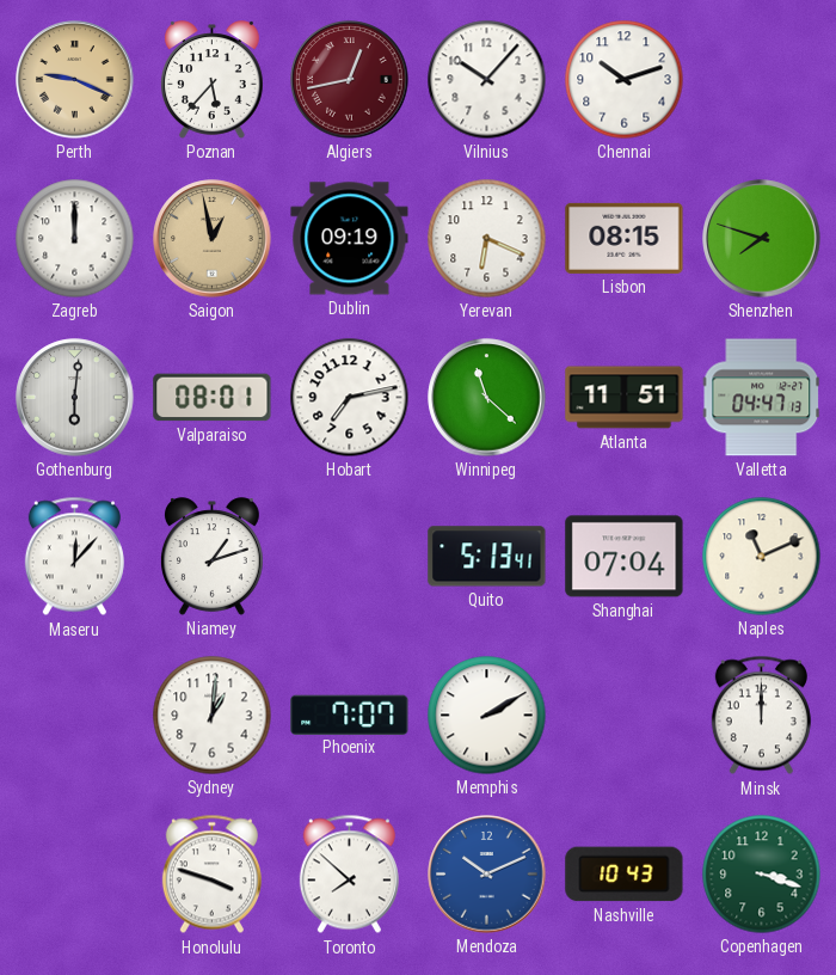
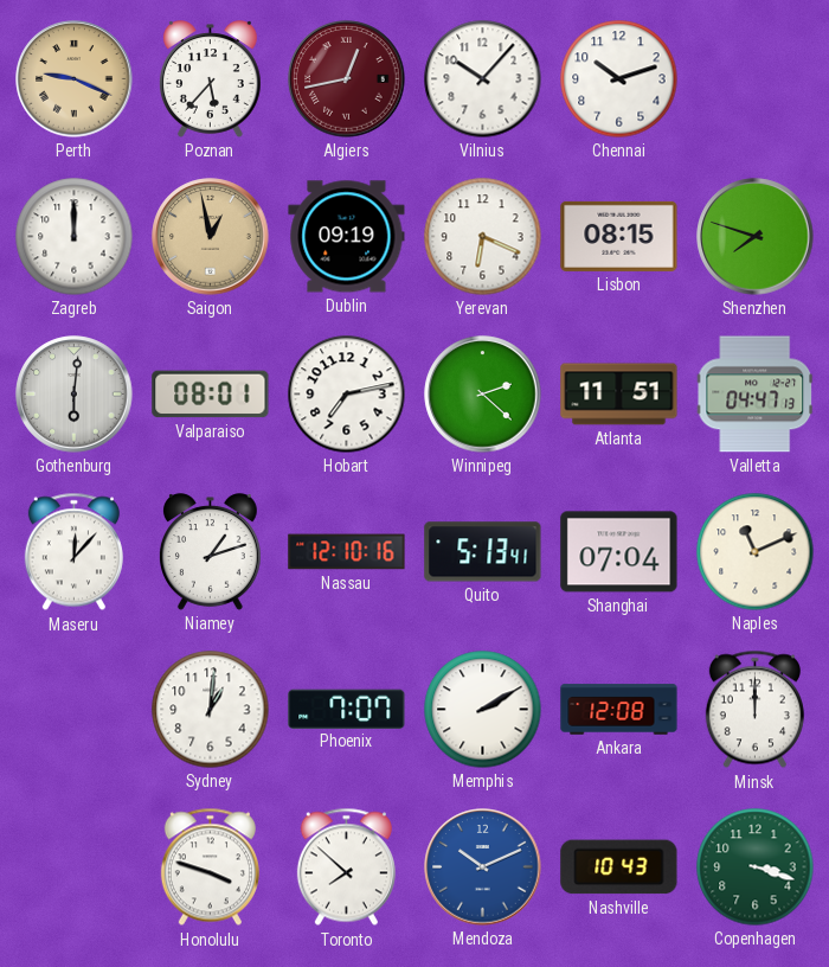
Winnipeg: 11:22 -> 2:22 (483, 395)
Nassau: none -> 12:10 (347, 552)
Ankara: none -> 12:08 (619, 710)
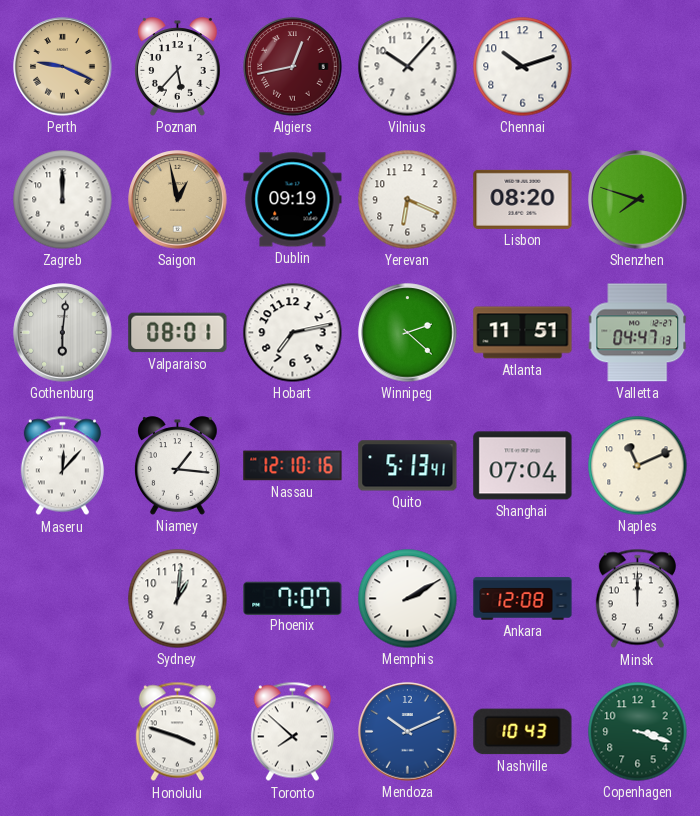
Lisbon: 08:15 -> 08:20 (523, 199)
Niamey: 1:12 -> 1:16 (177, 466)
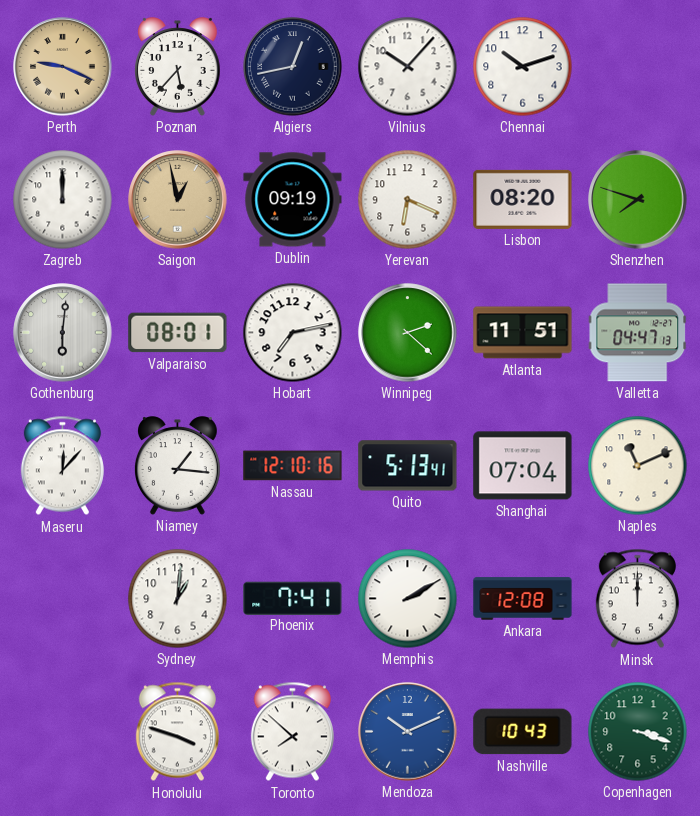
Algiers dial: burgundy -> navy (293, 67)
Phoenix: 7:07 -> 7:41 (293, 598)
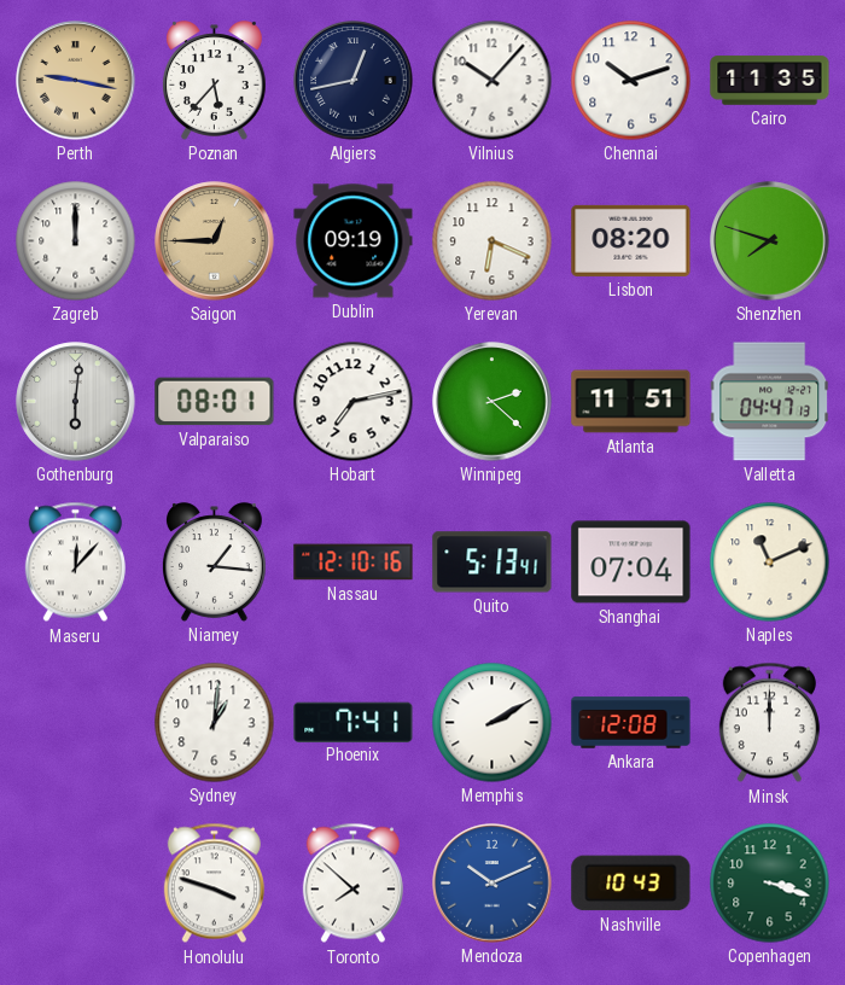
Perth: 9:19 -> 9:17 (76, 81)
Cairo: none -> 11:35 (770, 81)
Saigon: 12:58 -> 12:45 (215, 241)
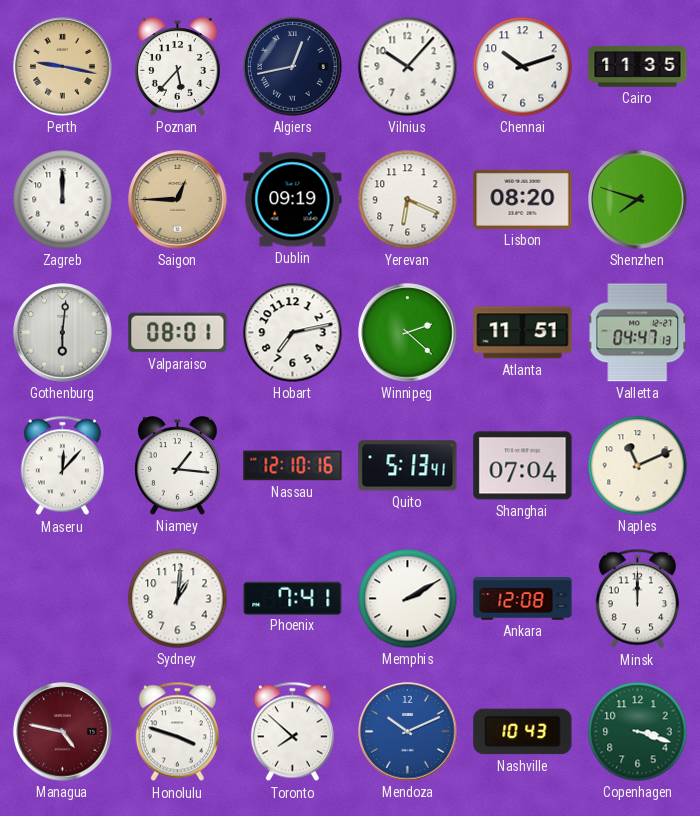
Managua: none -> 4:47 (63, 732)
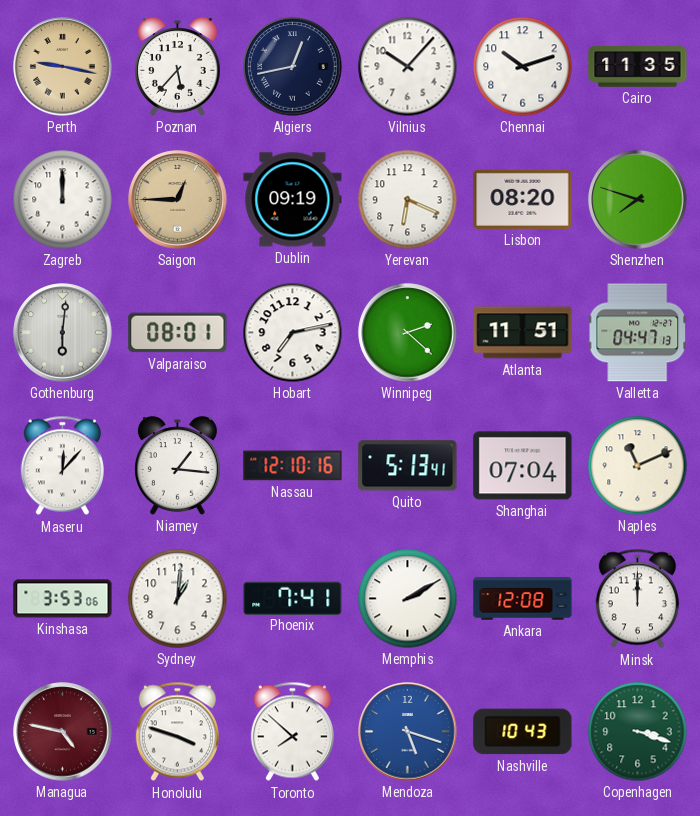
Kinshasa: none -> 3:53 (63, 599)
Mendoza: 10:11 -> 5:18 (408, 732)
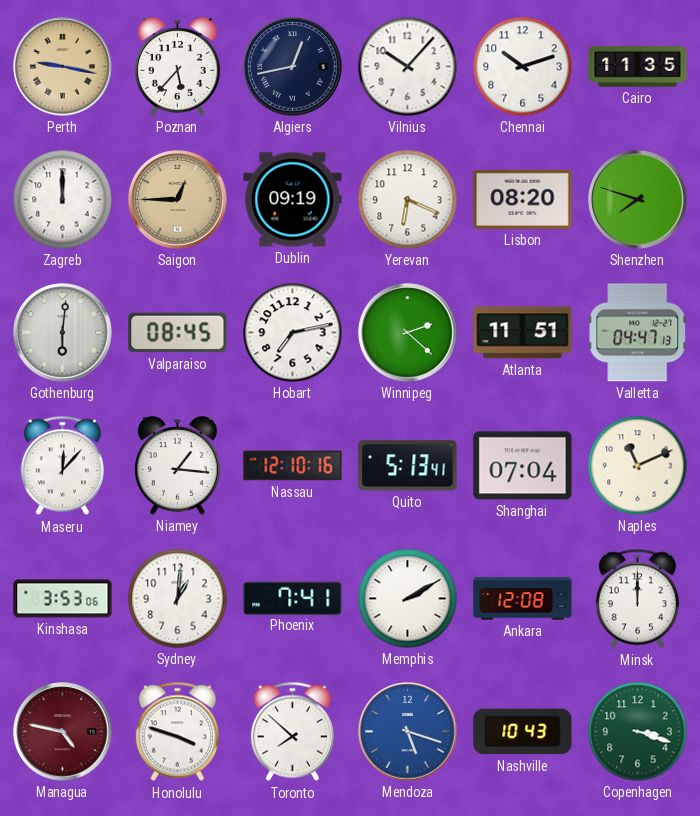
Valparaiso: 08:01 -> 08:45 (178, 333)
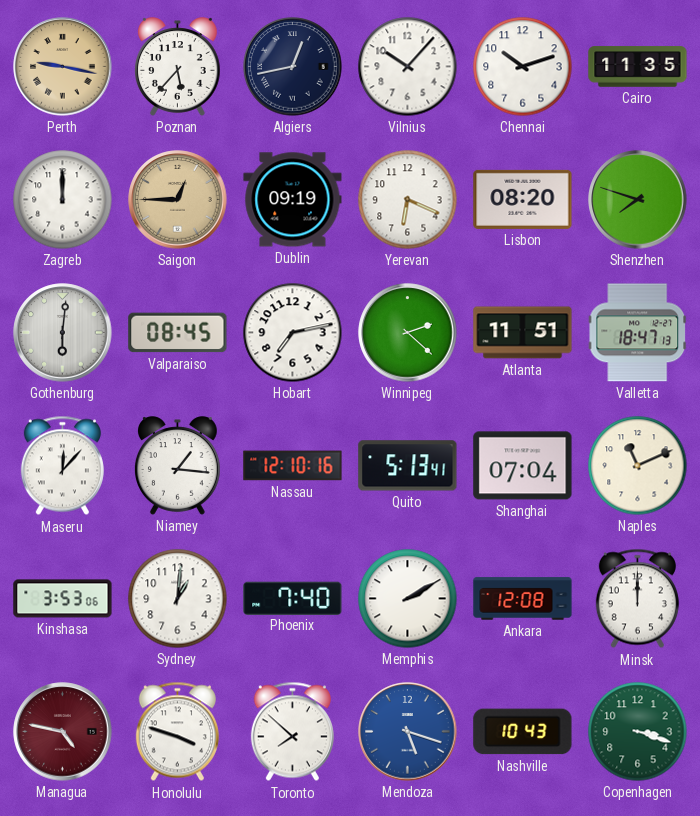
Valletta: 04:47 -> 18:47 (638, 333)
Phoenix: 7:41 -> 7:40 (293, 598)
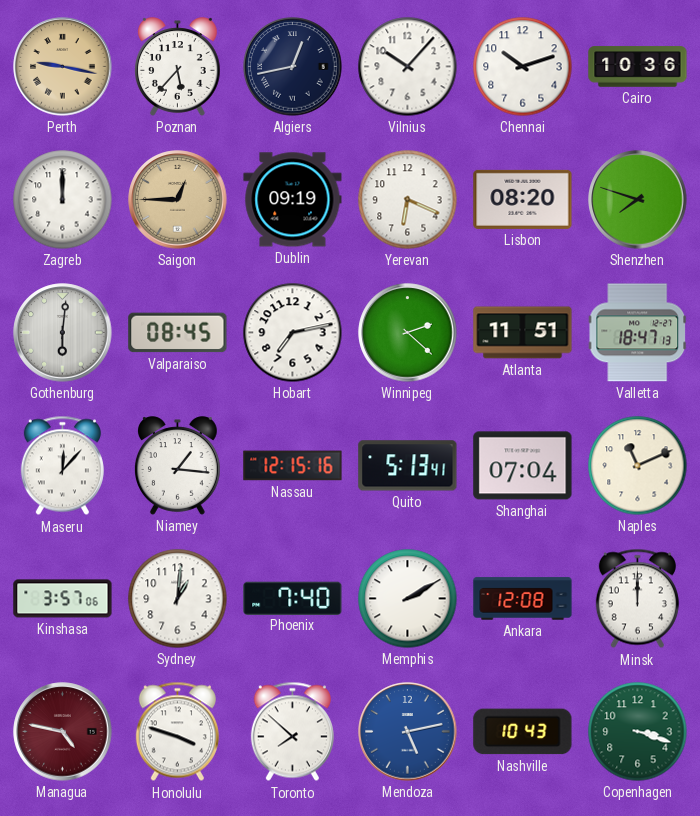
Cairo: 11:35 -> 10:36 (638, 67)
Nassau: 12:10 -> 12:15 (293, 466)
Kinshasa: 3:53 -> 3:57 (63, 599)
Mendoza: 5:18 -> 5:13 (408, 732)
